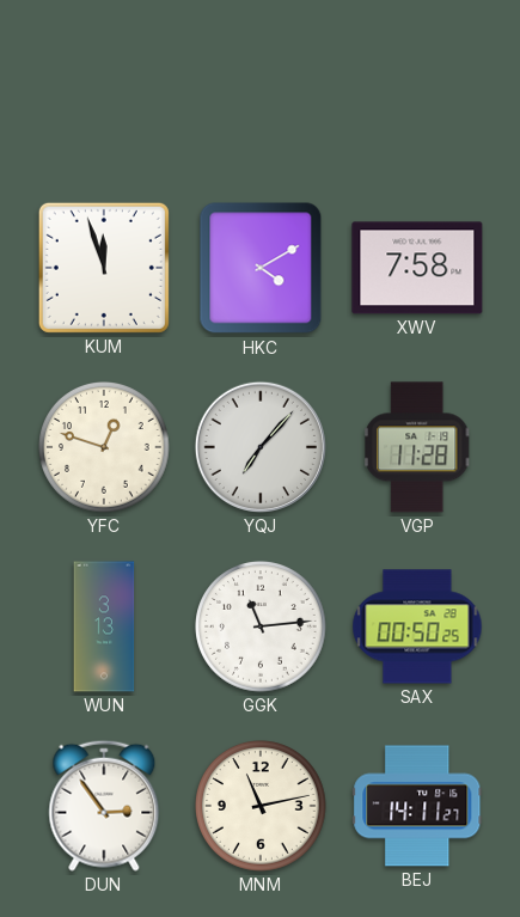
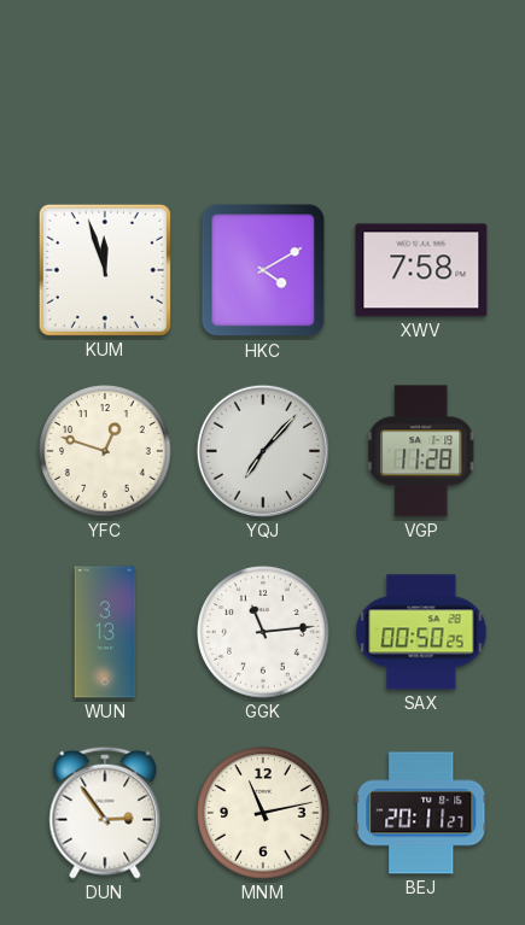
BEJ: 14:11 -> 20:11 (421, 813)
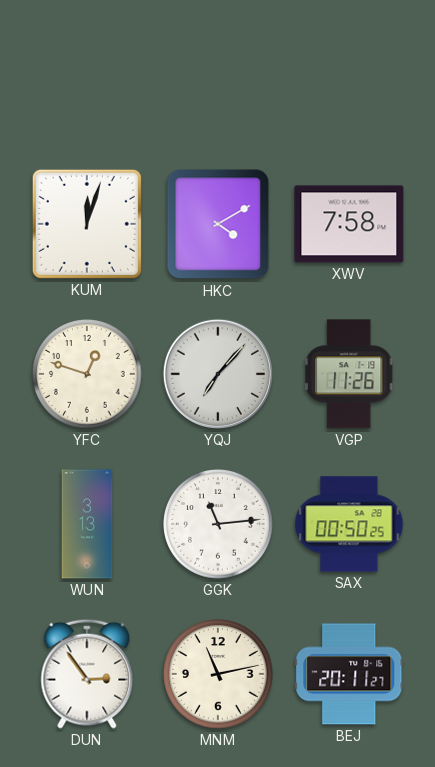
KUM: 11:57 -> 12:03 (87, 224)
VGP: 11:28 -> 11:26 (349, 374)
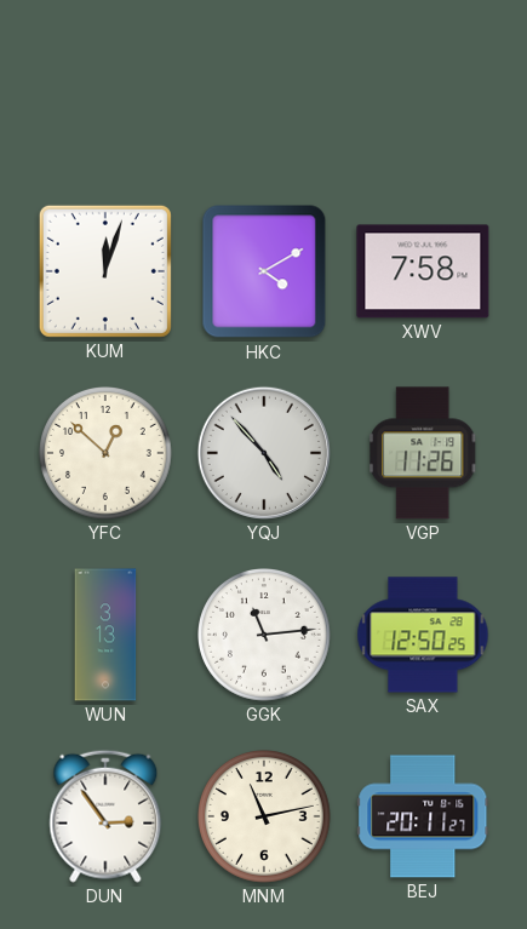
YFC: 12:48 -> 12:52 (107, 454)
YQJ: 7:07 -> 4:53 (264, 453)
SAX: 00:50 -> 12:50 (423, 635)
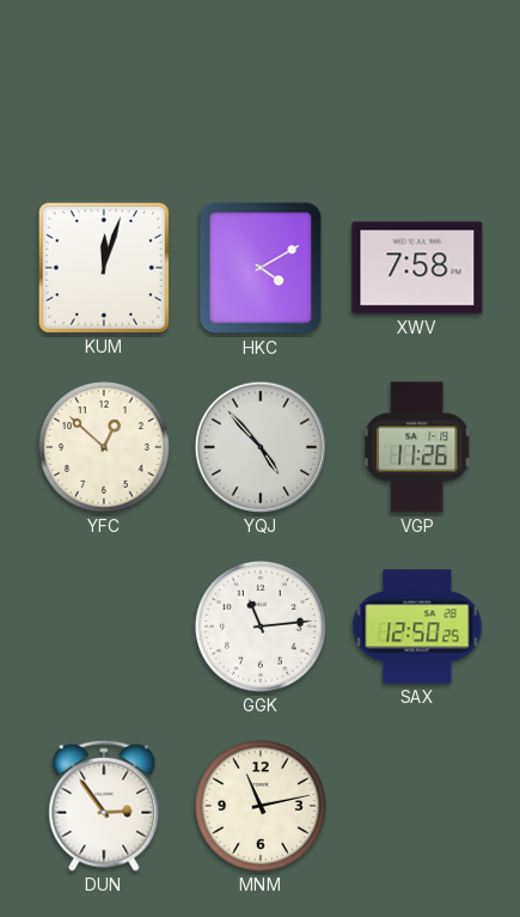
WUN: 3:13 -> none (105, 635)
BEJ: 20:11 -> none (423, 816)
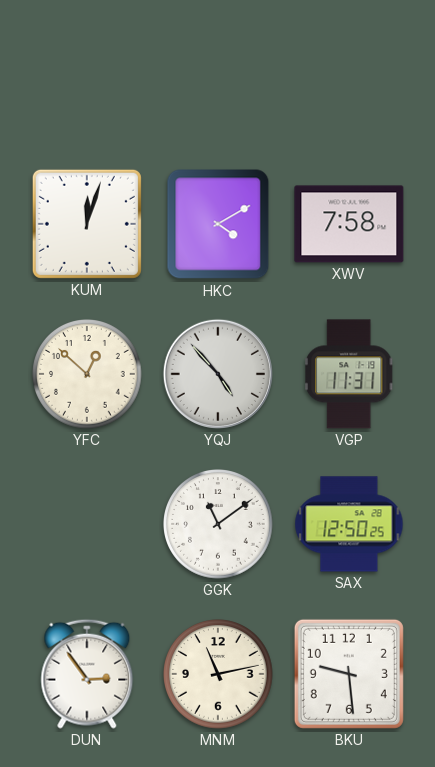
VGP: 11:26 -> 11:31 (349, 374)
GGK: 11:14 -> 11:09 (219, 525)
BKU: none -> 9:29 (349, 674)
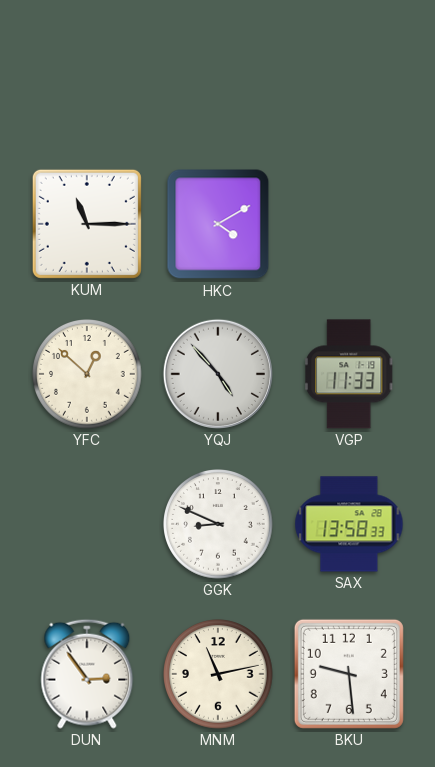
KUM: 12:03 -> 11:15 (87, 224)
XWV: 7:58 -> none (349, 224)
VGP: 11:31 -> 11:33 (349, 374)
GGK: 11:09 -> 8:49 (219, 525)
SAX: 12:50 -> 13:58 (349, 524)
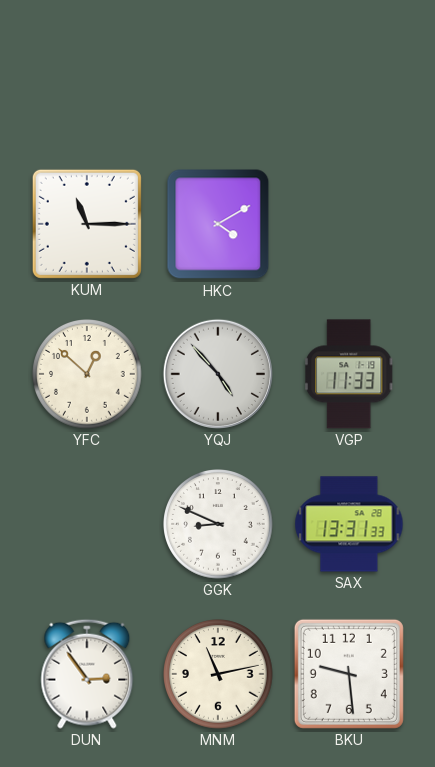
SAX: 13:58 -> 13:31 (349, 524)
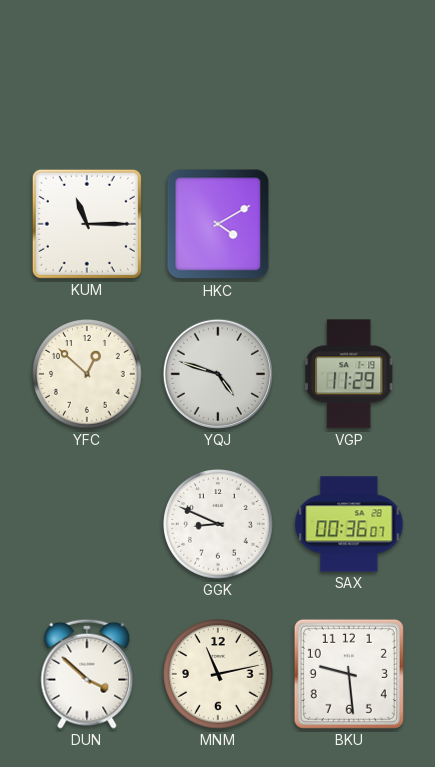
YQJ: 4:53 -> 4:48 (218, 374)
VGP: 11:33 -> 11:29 (349, 374)
SAX: 13:31 -> 00:36 (349, 524)
DUN: 2:54 -> 3:52 (87, 674)
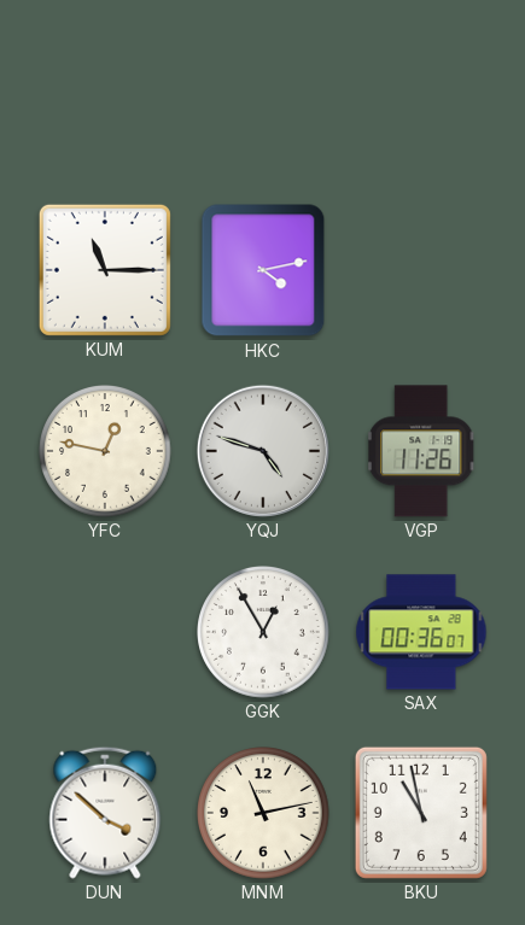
HKC: 4:10 -> 4:13 (263, 270)
YFC: 12:52 -> 12:47 (106, 452)
VGP: 11:29 -> 11:26 (421, 451)
GGK: 8:49 -> 12:55 (264, 633)
BKU: 9:29 -> 10:58 (421, 813)
